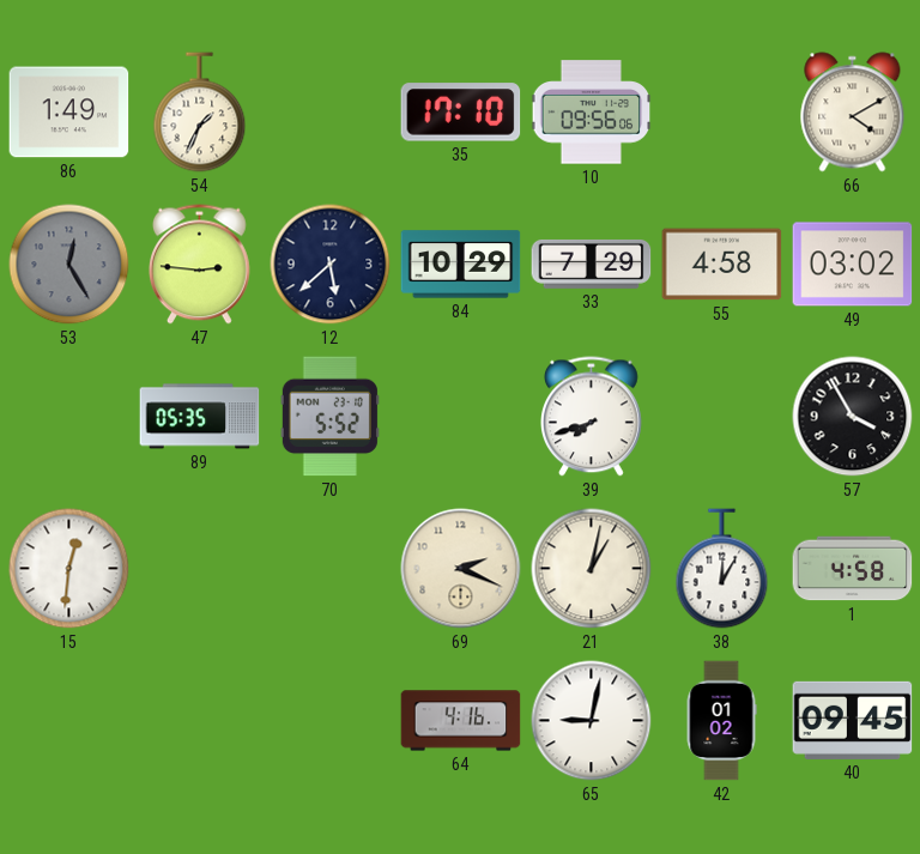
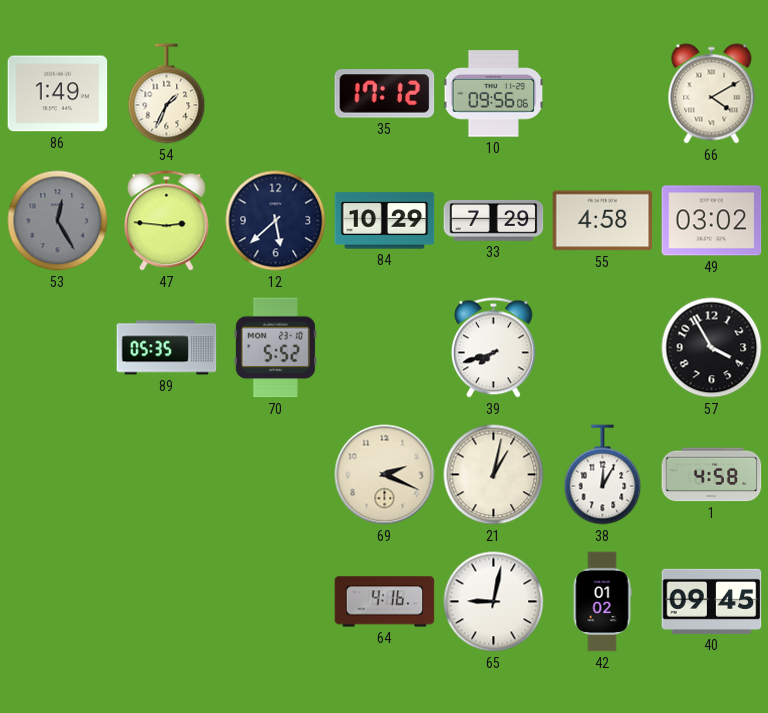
35: 17:10 -> 17:12 (385, 94)
15: 12:31 -> none (69, 569)
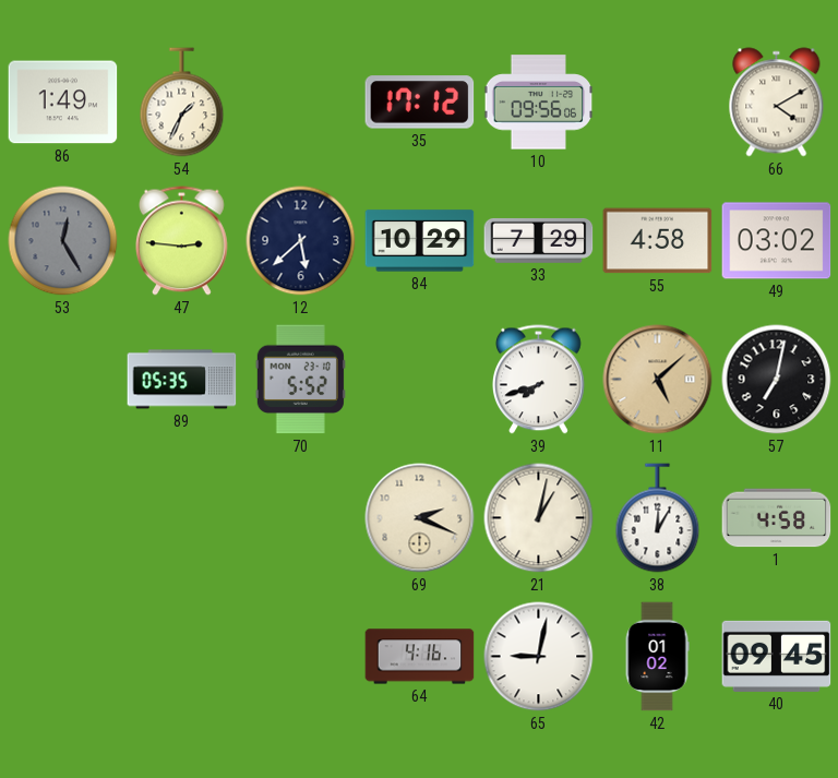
11: none -> 5:08 (658, 380)
57: 3:55 -> 7:02 (777, 380)
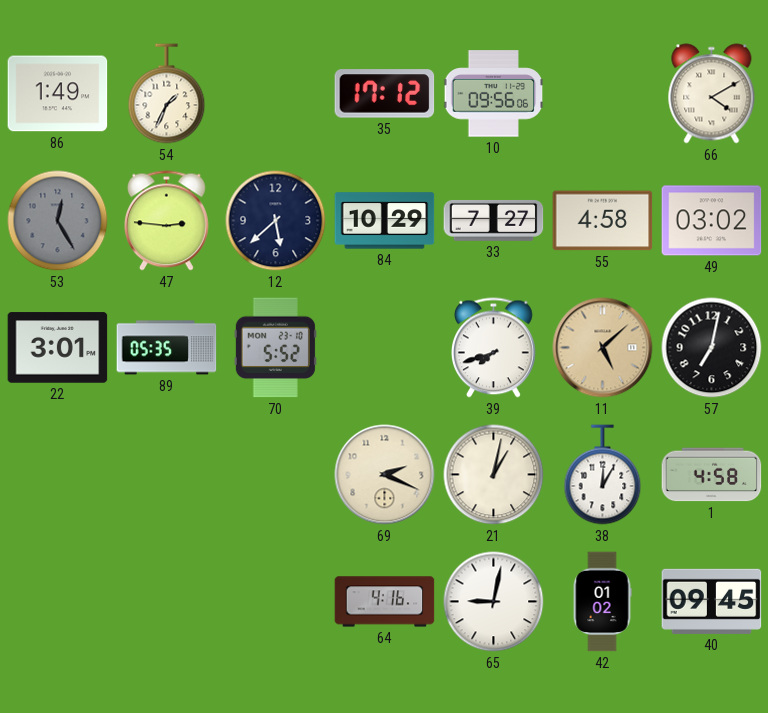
33: 7:29 -> 7:27 (494, 220)
22: none -> 3:01 (58, 348)
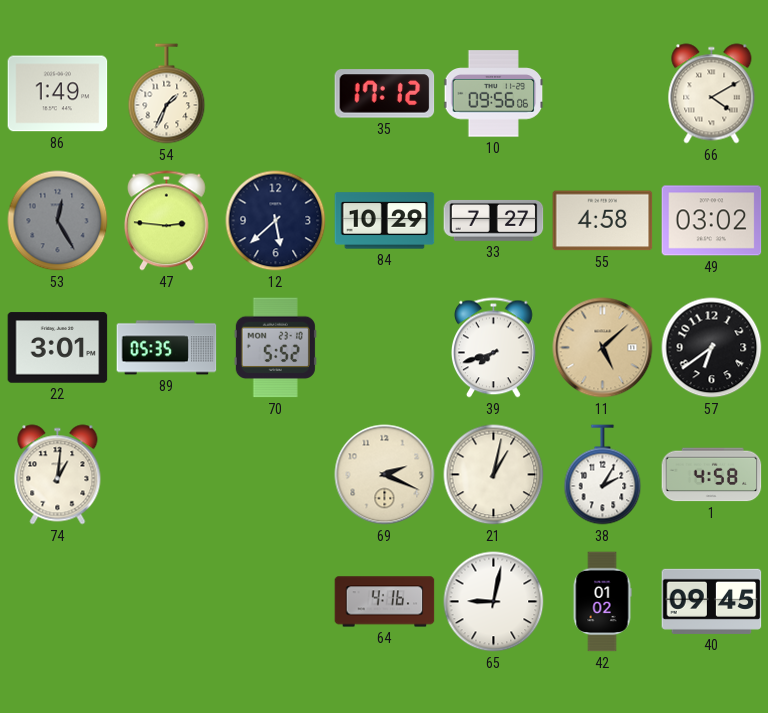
57: 7:02 -> 6:39 (712, 348)
74: none -> 1:01 (58, 475)
38: 12:05 -> 2:05 (603, 475)
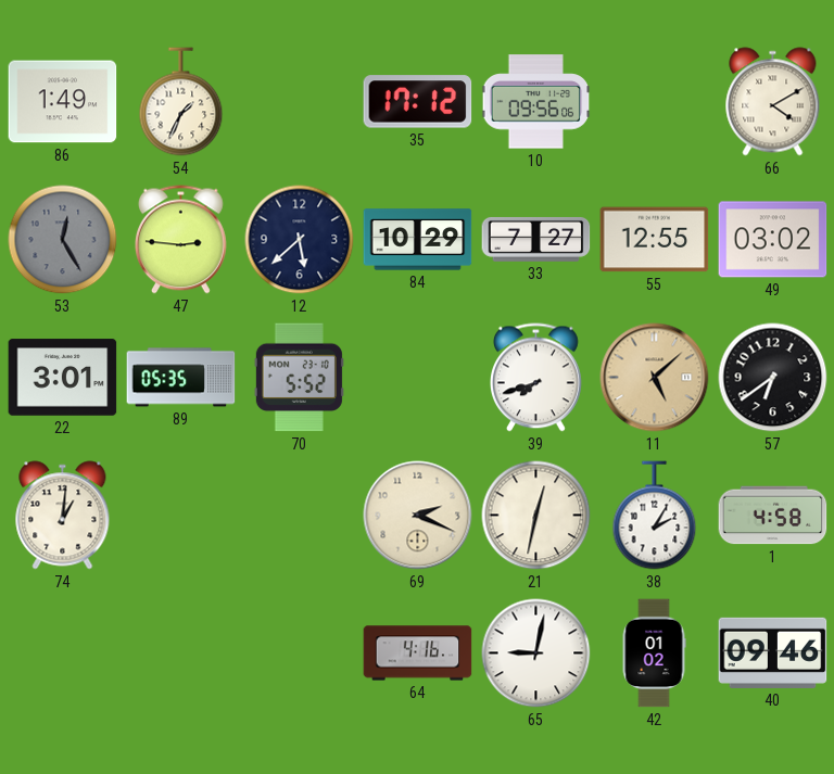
55: 4:58 -> 12:55 (655, 240)
21: 1:02 -> 12:32 (536, 516)
40: 09:45 -> 09:46 (773, 652)
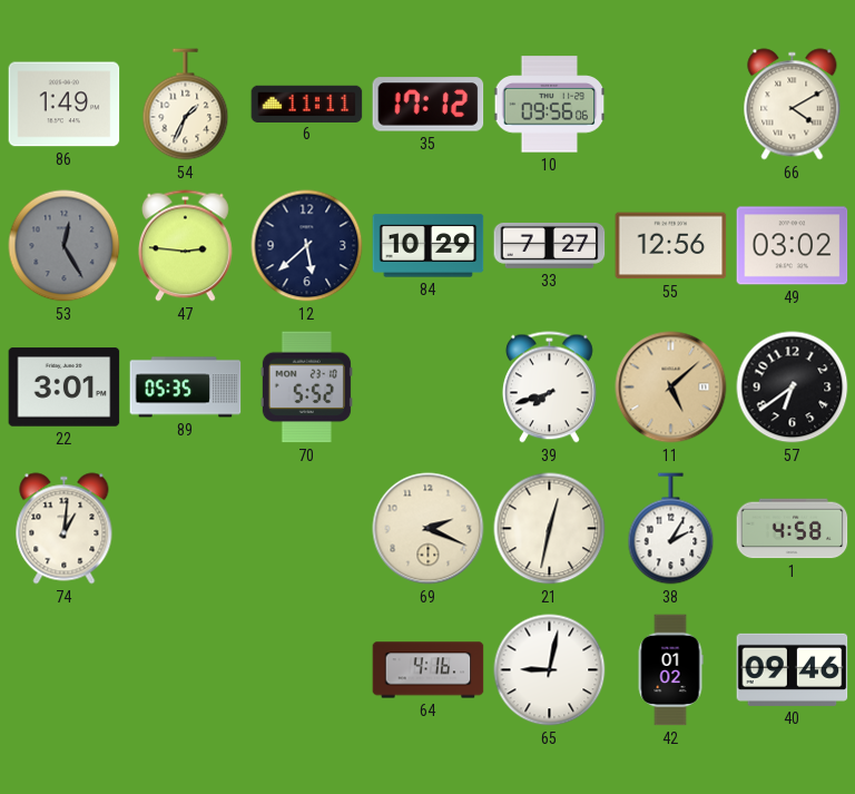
6: none -> 11:11 (307, 104)
55: 12:55 -> 12:56 (671, 246)
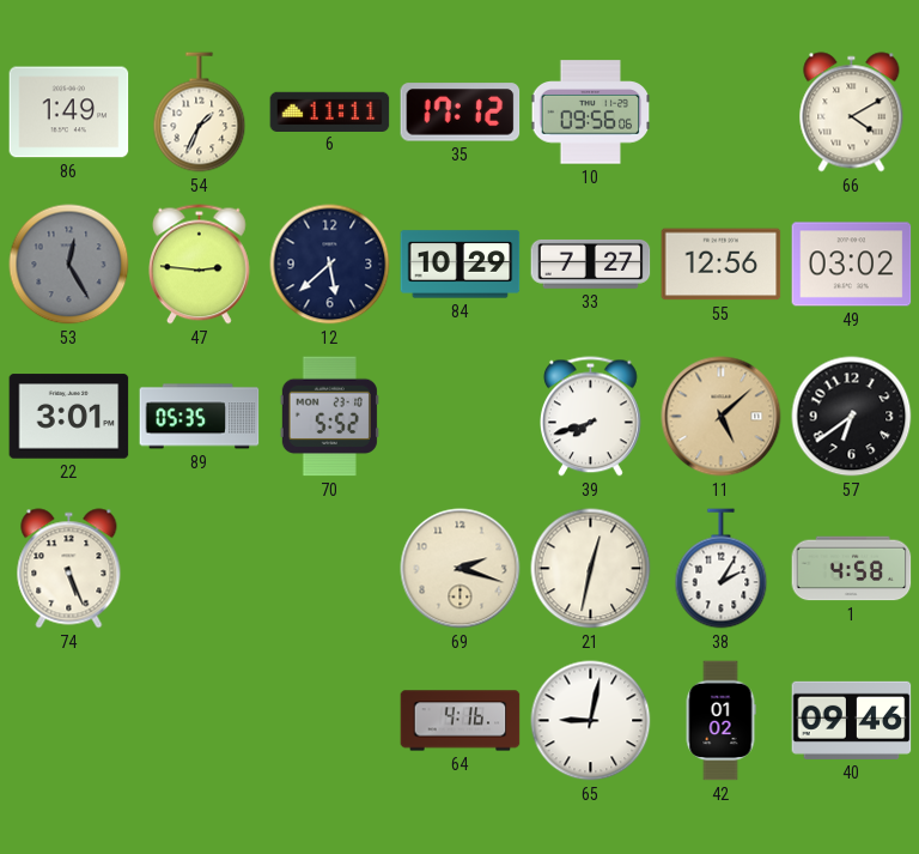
74: 1:01 -> 5:26 (69, 569)
69: 2:19 -> 2:18 (461, 569)
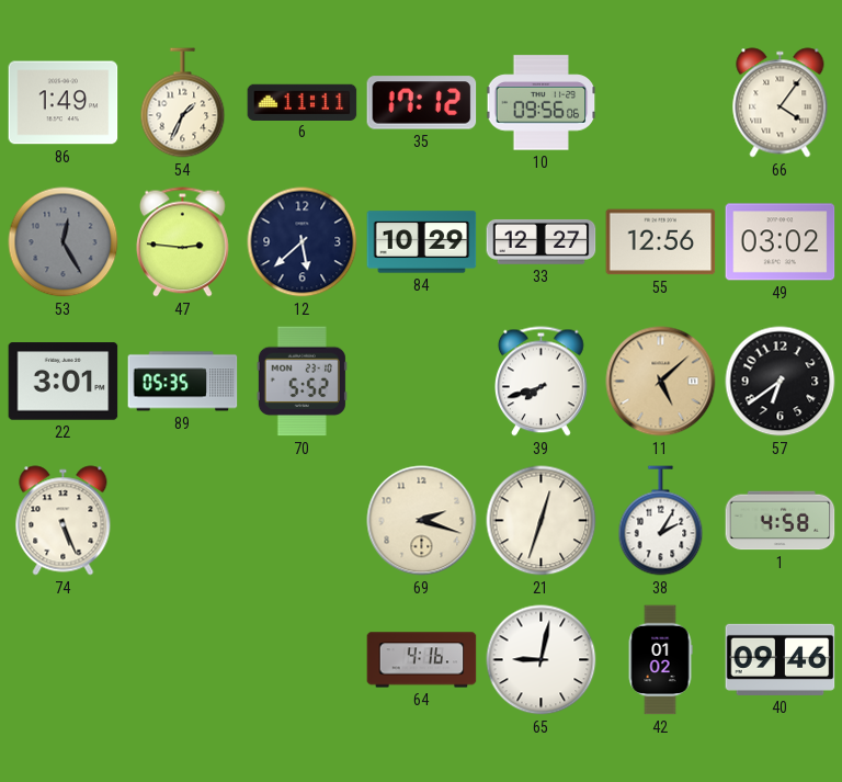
66: 4:10 -> 4:06 (781, 103)
33: 7:27 -> 12:27 (542, 241)
21: 12:32 -> 12:33 (542, 521)
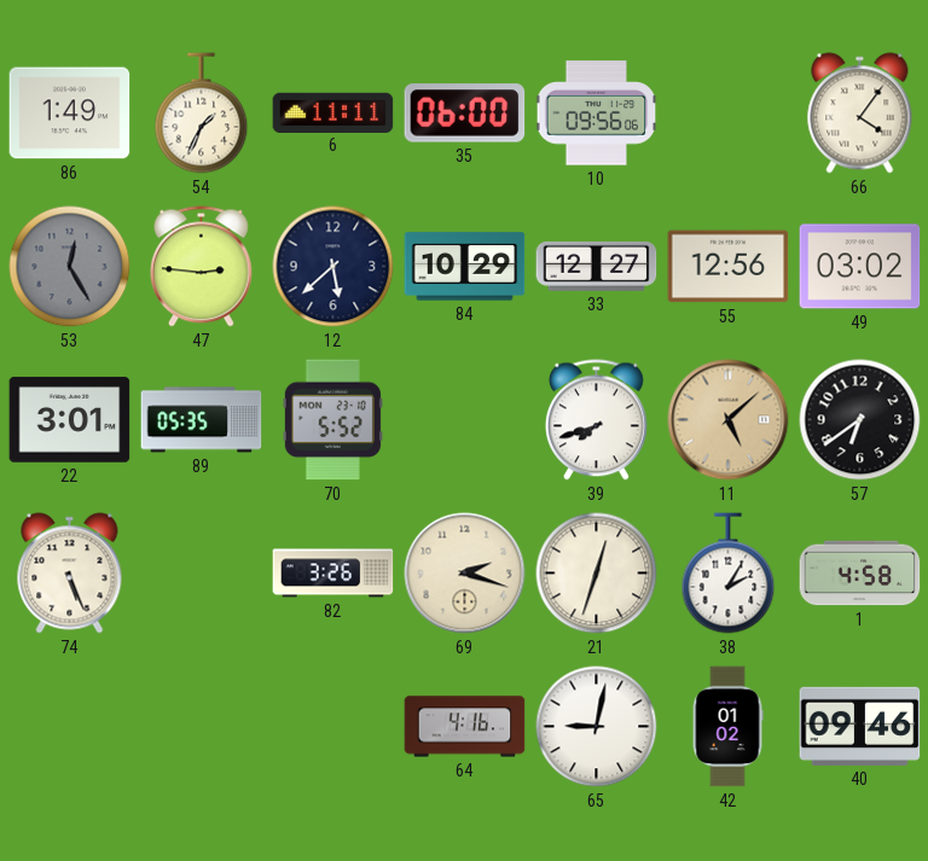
35: 17:12 -> 06:00 (465, 114)
82: none -> 3:26 (333, 574)
